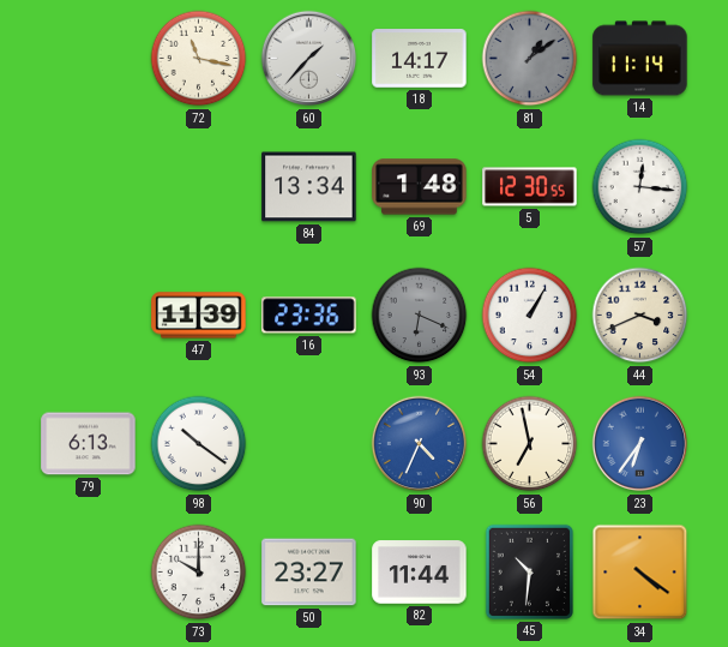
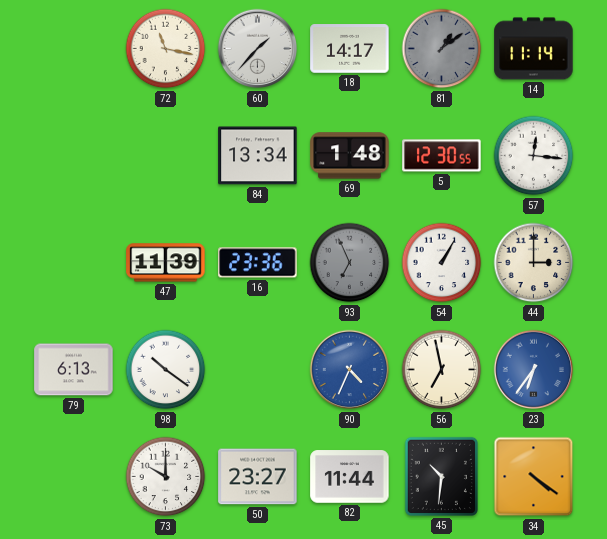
93: 6:19 -> 6:56 (350, 263)
44: 3:41 -> 3:00 (534, 263)
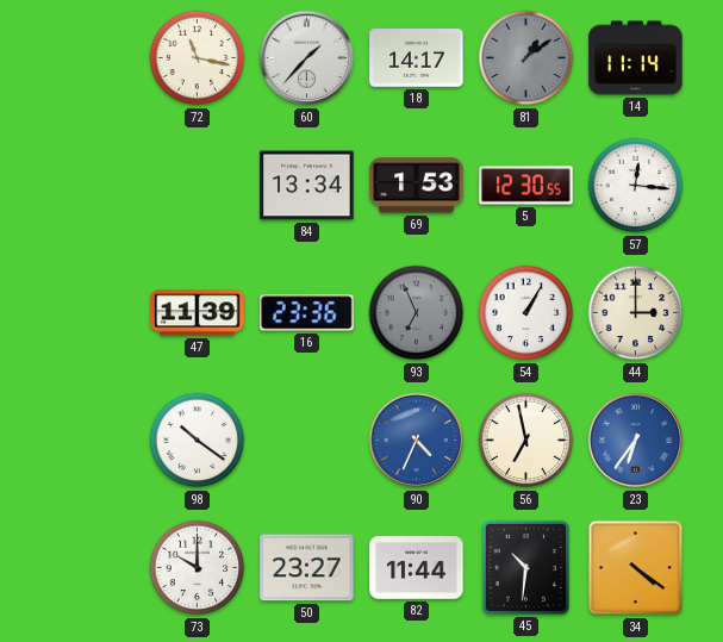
69: 1:48 -> 1:53 (417, 186)
79: 6:13 -> none (74, 370)
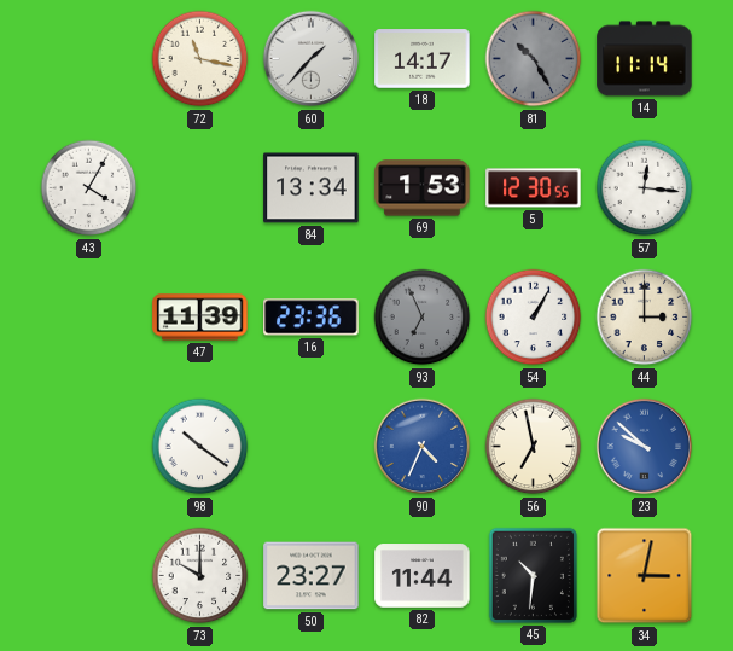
81: 1:09 -> 10:25 (534, 59)
43: none -> 4:05 (89, 188)
23: 6:36 -> 9:52 (645, 447)
34: 4:21 -> 3:02 (645, 576)
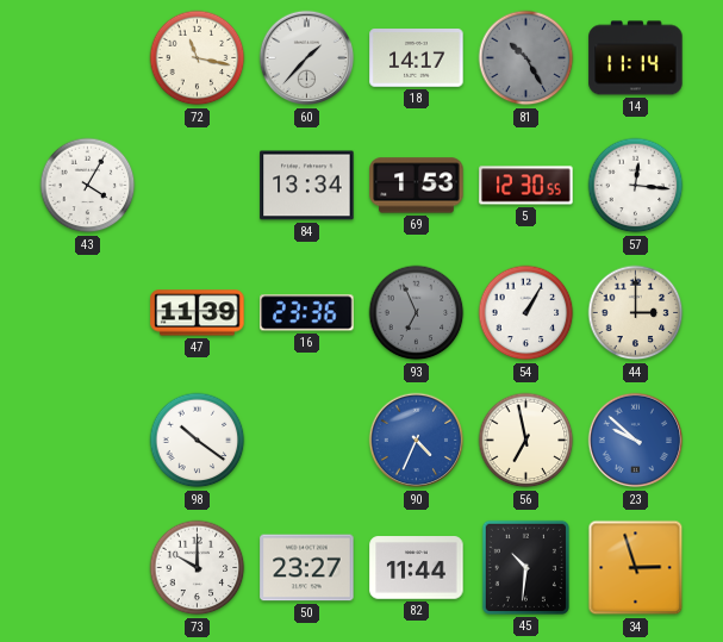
34: 3:02 -> 2:57 (636, 568)
